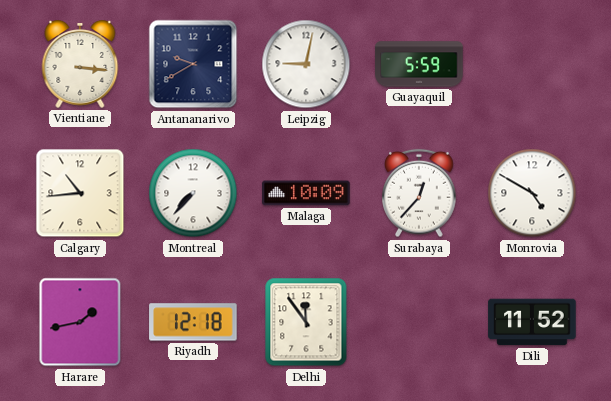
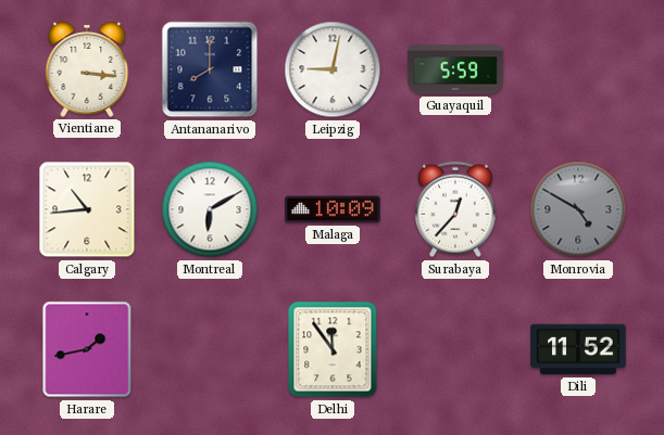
Antananarivo: 9:40 -> 8:00 (210, 69)
Montreal: 7:37 -> 6:10 (210, 209)
Monrovia dial: white -> grey (578, 209)
Riyadh: 12:18 -> none (193, 322)
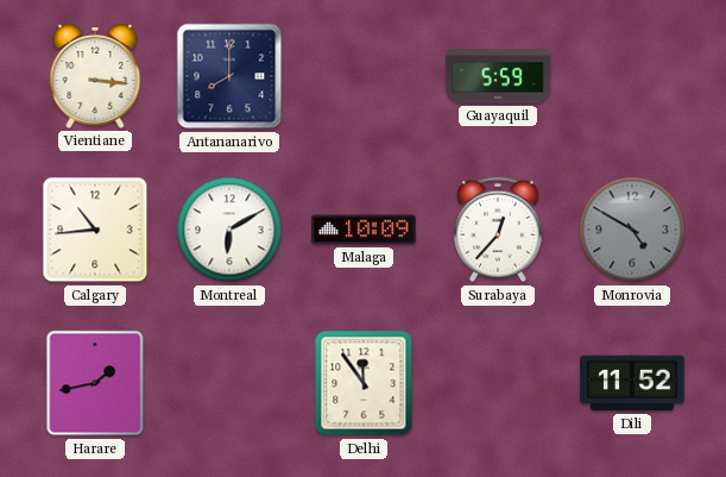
Leipzig: 9:02 -> none (333, 69)
